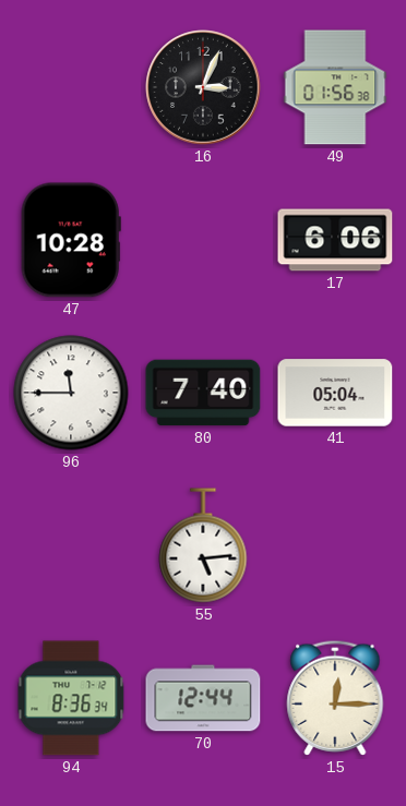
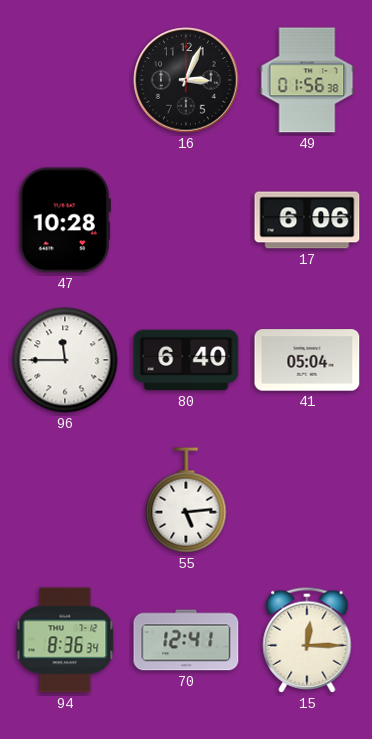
80: 7:40 -> 6:40 (186, 360)
70: 12:44 -> 12:41 (186, 640)
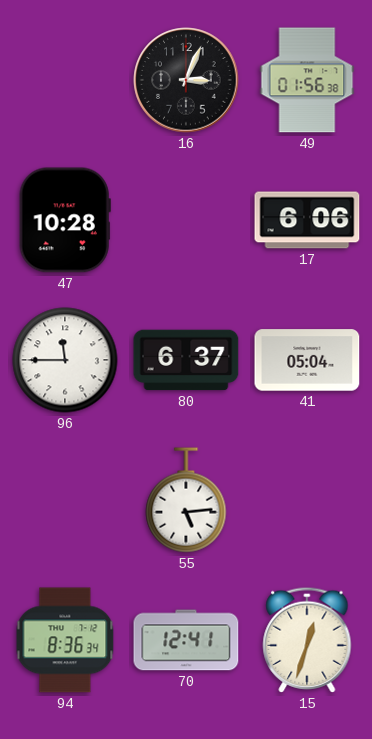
80: 6:40 -> 6:37 (186, 360)
15: 12:15 -> 12:33 (307, 640)
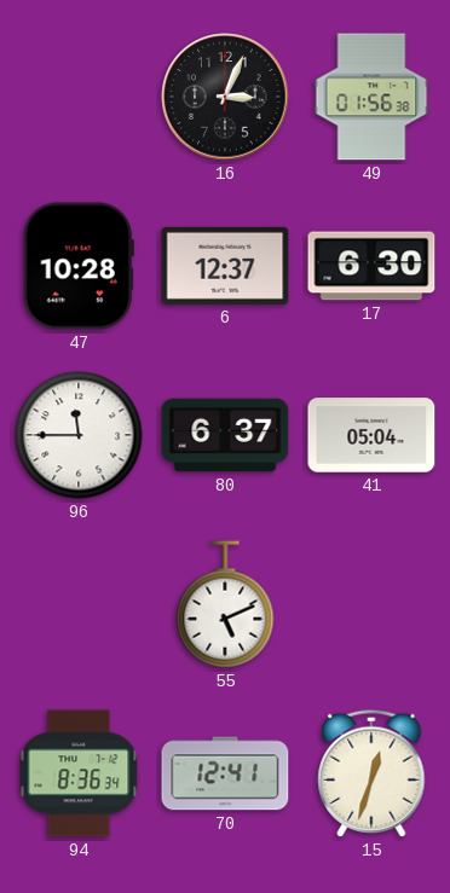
6: none -> 12:37 (225, 266)
17: 6:06 -> 6:30 (371, 266)
55: 5:14 -> 5:11 (225, 604)
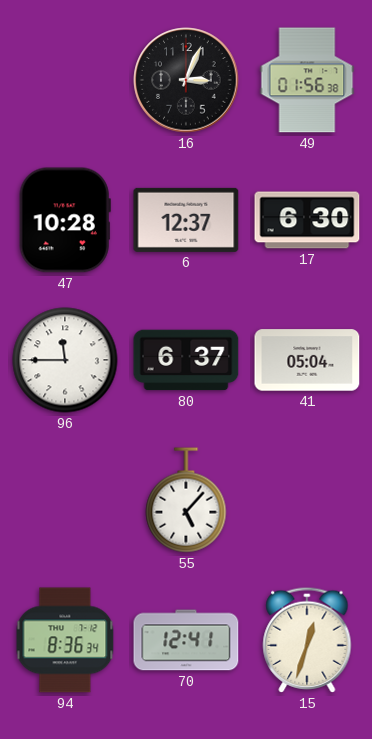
55: 5:11 -> 5:07 (186, 500)
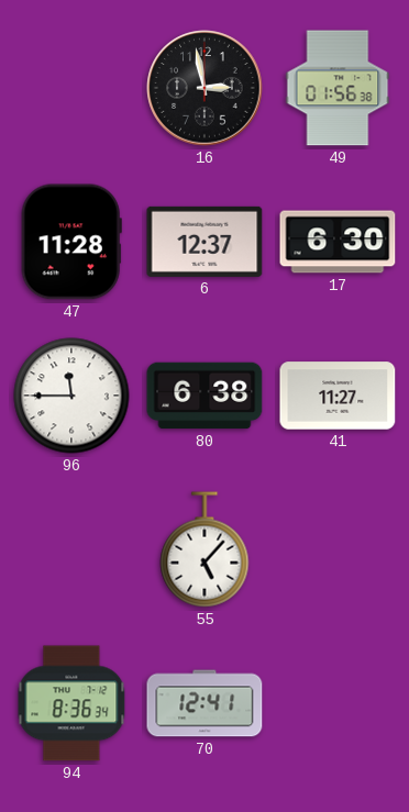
16: 3:04 -> 2:58 (204, 88)
47: 10:28 -> 11:28 (71, 242)
80: 6:37 -> 6:38 (204, 396)
41: 05:04 -> 11:27 (338, 396)
15: 12:33 -> none (307, 640)
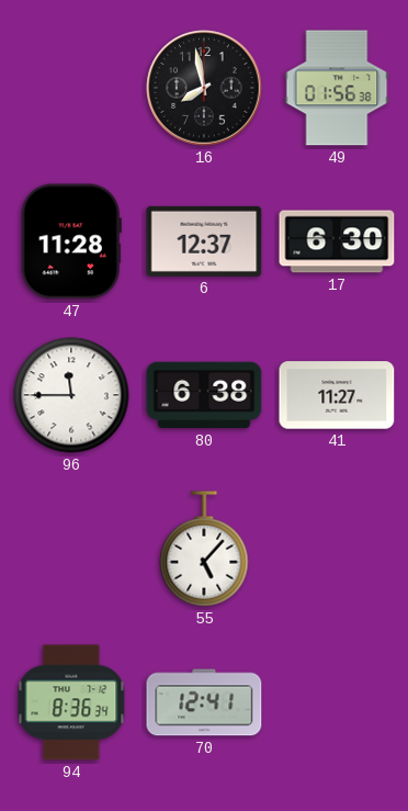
16: 2:58 -> 7:58 (204, 88)
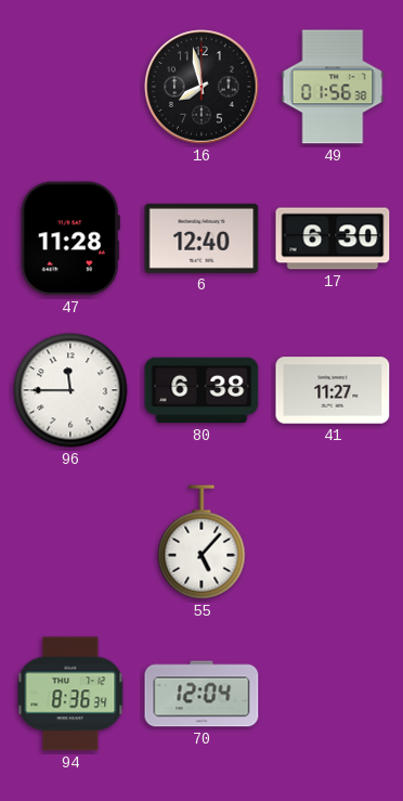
6: 12:37 -> 12:40 (201, 238)
70: 12:41 -> 12:04 (201, 694)
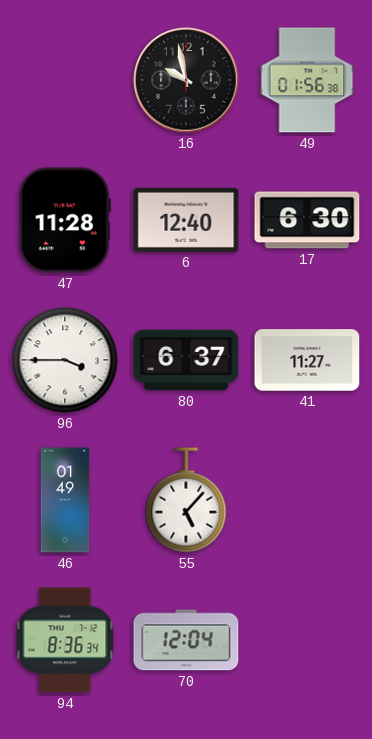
16: 7:58 -> 9:58 (186, 80)
96: 11:45 -> 3:45 (65, 360)
80: 6:38 -> 6:37 (186, 360)
46: none -> 01:49 (65, 500)
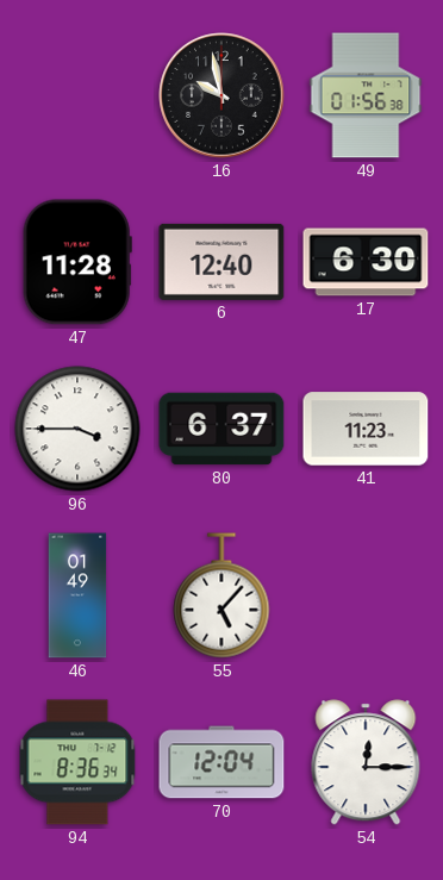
41: 11:27 -> 11:23 (366, 429)
54: none -> 12:15 (366, 762)
